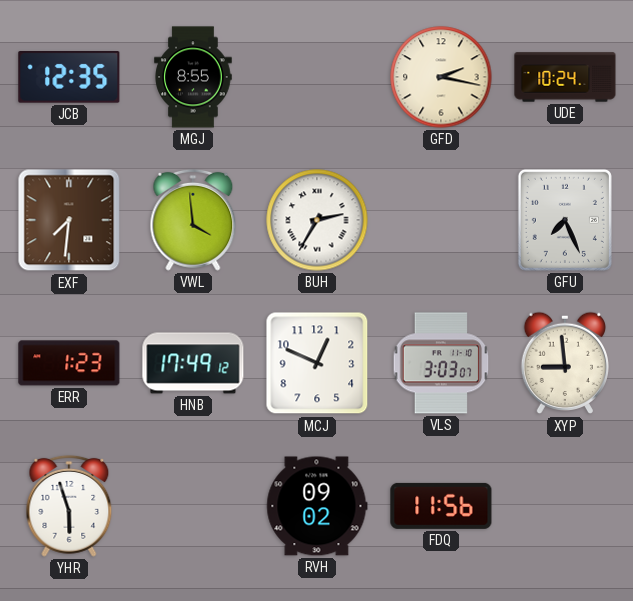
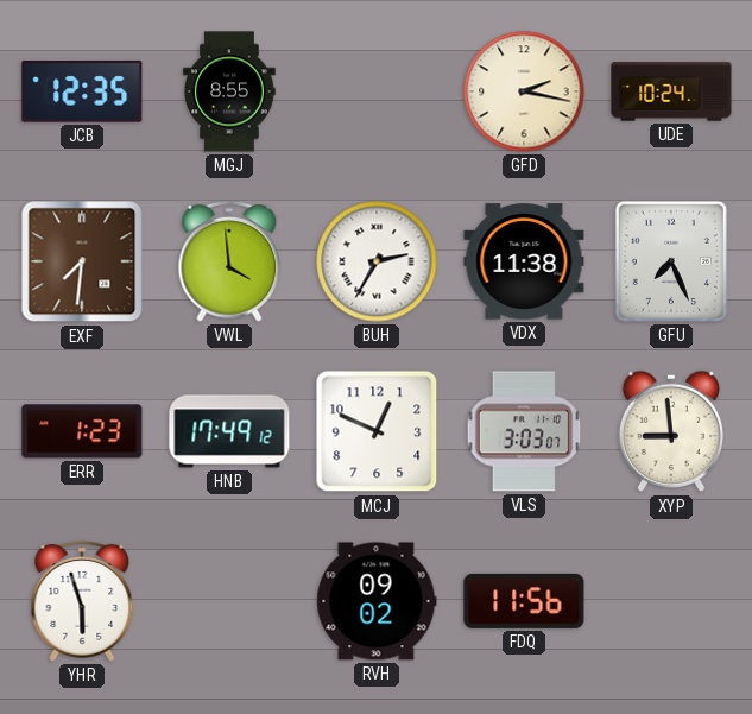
VDX: none -> 11:38 (524, 261)
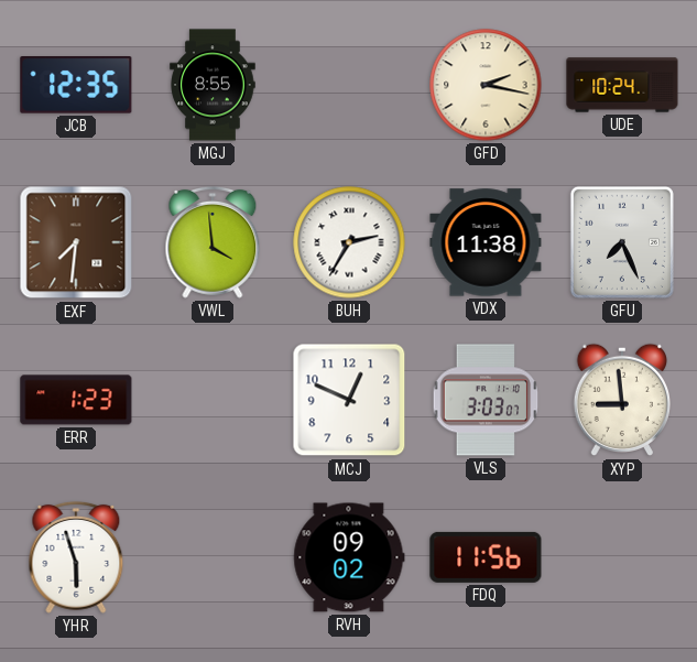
HNB: 17:49 -> none (229, 431)
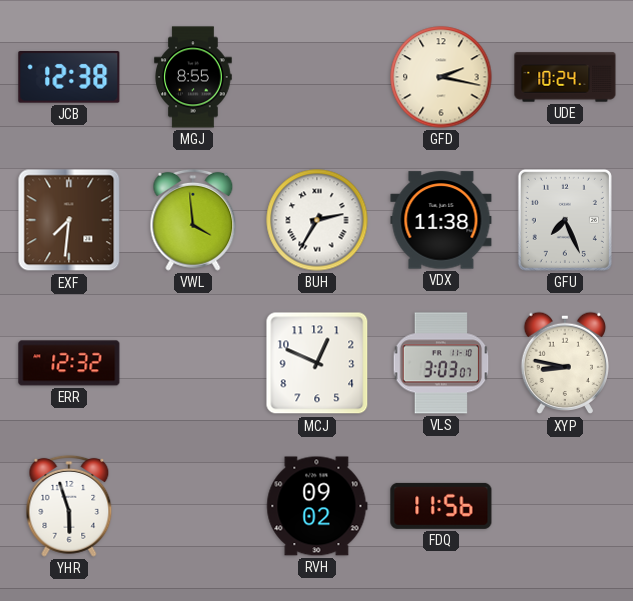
JCB: 12:35 -> 12:38 (69, 78)
ERR: 1:23 -> 12:32 (69, 363)
XYP: 8:59 -> 8:47 (564, 363)
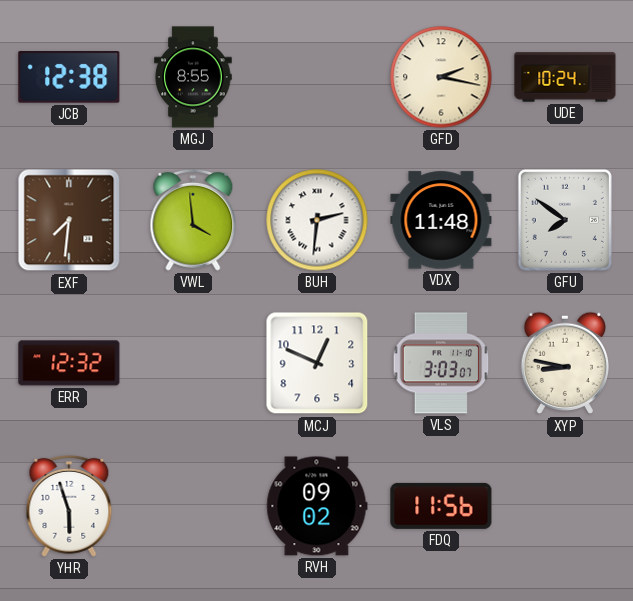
BUH: 2:35 -> 2:31 (317, 220)
VDX: 11:38 -> 11:48 (441, 220)
GFU: 7:26 -> 7:51 (565, 220)
